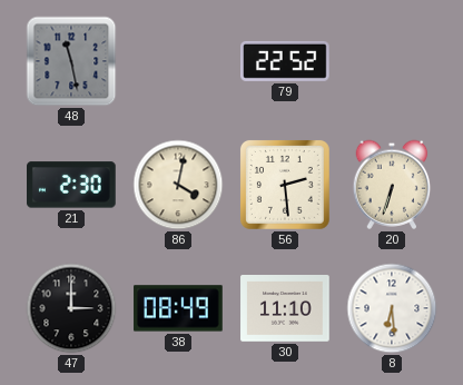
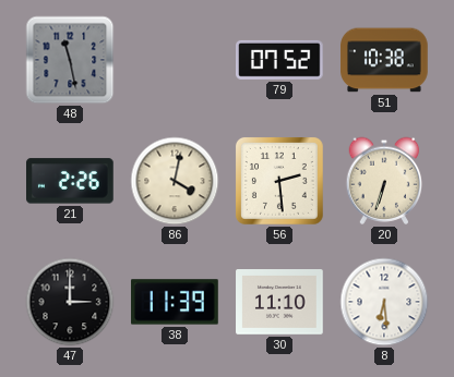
79: 22:52 -> 07:52 (280, 60)
51: none -> 10:38 (384, 60)
21: 2:30 -> 2:26 (71, 181)
38: 08:49 -> 11:39 (175, 302)
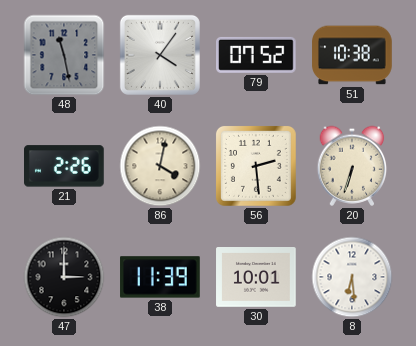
40: none -> 4:06 (160, 55)
30: 11:10 -> 10:01 (256, 278)
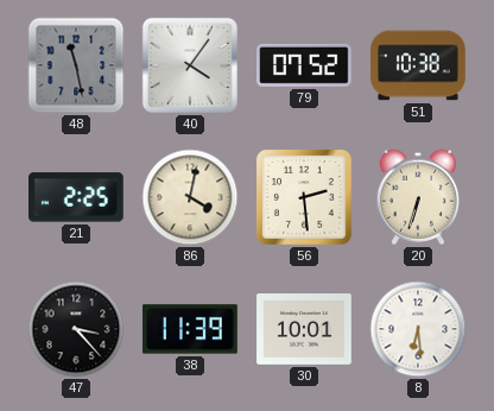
21: 2:26 -> 2:25 (77, 197)
47: 3:00 -> 3:23 (76, 329)
